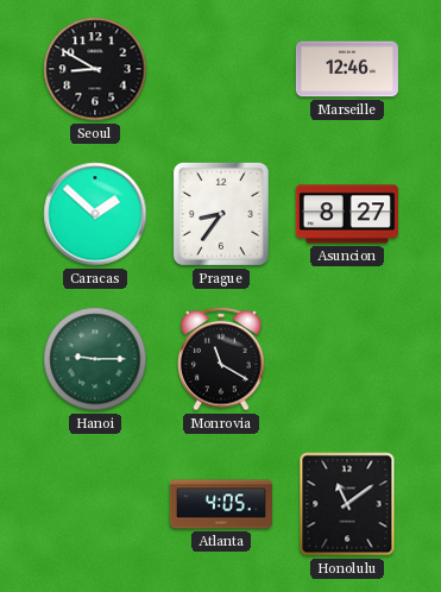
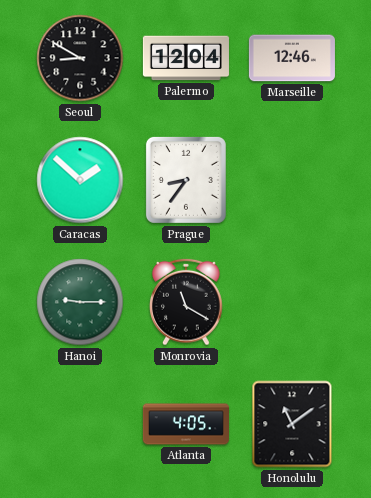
Palermo: none -> 12:04 (186, 58)
Asuncion: 8:27 -> none (347, 214)
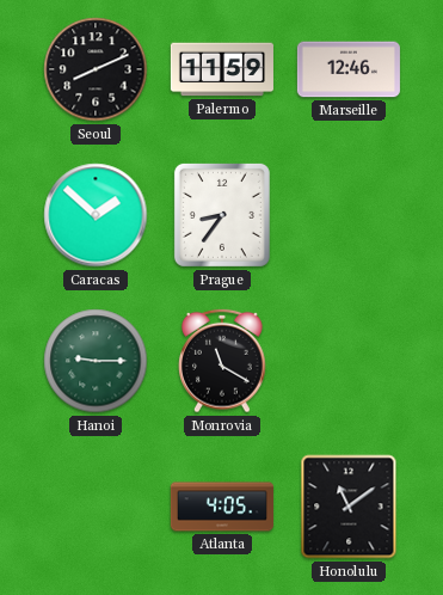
Seoul: 8:50 -> 8:11 (96, 69)
Palermo: 12:04 -> 11:59 (222, 69)
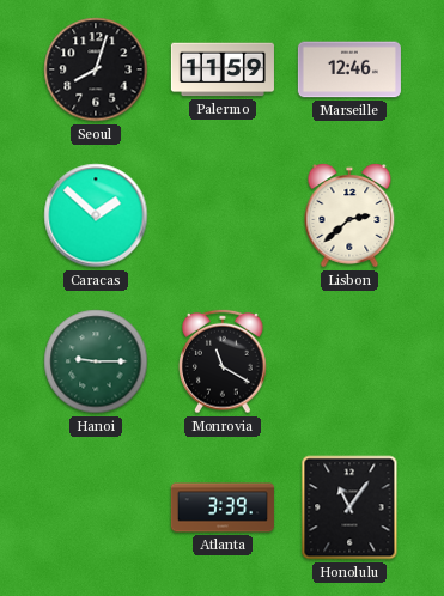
Seoul: 8:11 -> 8:03 (96, 69)
Prague: 8:36 -> none (222, 215)
Lisbon: none -> 2:38 (349, 215)
Atlanta: 4:05 -> 3:39 (223, 507)
Honolulu: 11:09 -> 11:06 (349, 507)
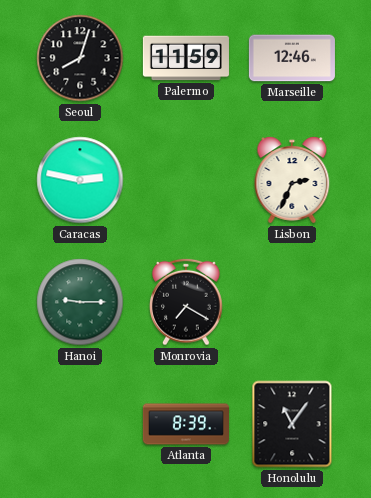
Caracas: 1:52 -> 2:47 (80, 180)
Lisbon: 2:38 -> 2:34 (292, 180)
Monrovia: 11:20 -> 7:20 (187, 302)
Atlanta: 3:39 -> 8:39 (186, 424)
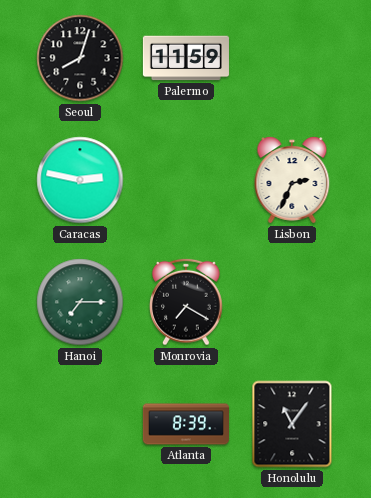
Marseille: 12:46 -> none (292, 58)
Hanoi: 9:15 -> 7:15 (80, 302)
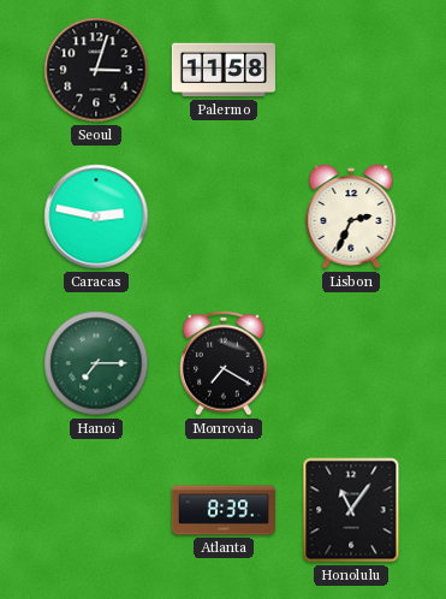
Seoul: 8:03 -> 3:03 (96, 70)
Palermo: 11:59 -> 11:58 (224, 70)
